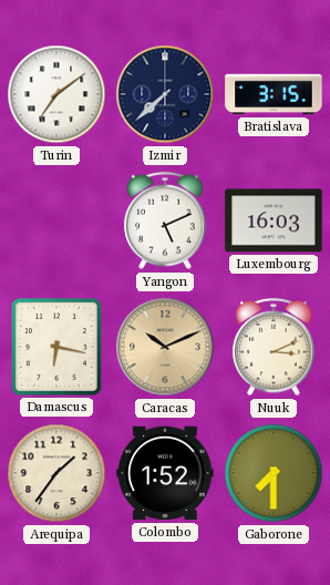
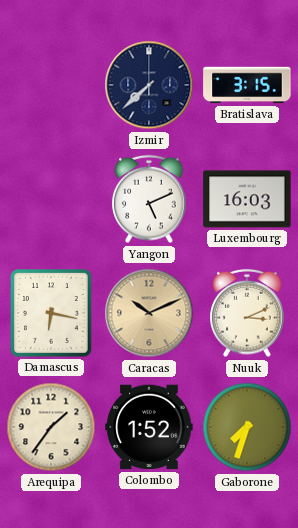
Turin: 7:09 -> none (56, 94)
Gaborone: 7:30 -> 7:33 (247, 427)
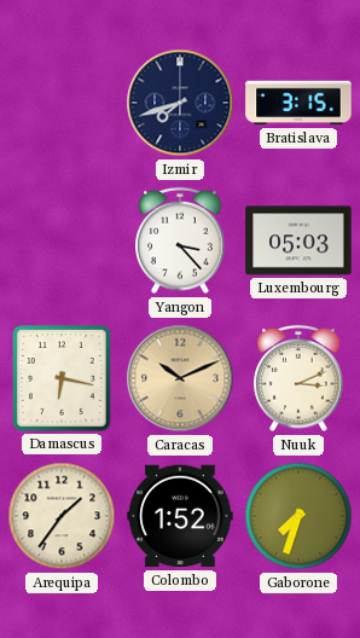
Izmir: 7:38 -> 7:42 (180, 103)
Yangon: 5:11 -> 3:23 (180, 240)
Luxembourg: 16:03 -> 05:03 (298, 240)
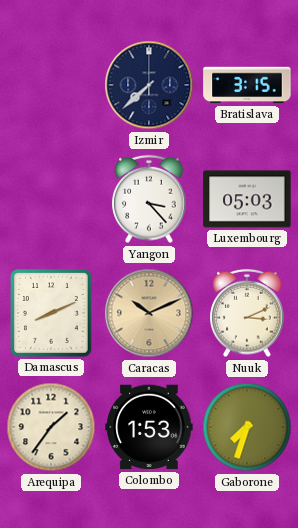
Izmir: 7:42 -> 7:38 (149, 85)
Damascus: 6:17 -> 8:11 (52, 314)
Colombo: 1:52 -> 1:53 (149, 427)
